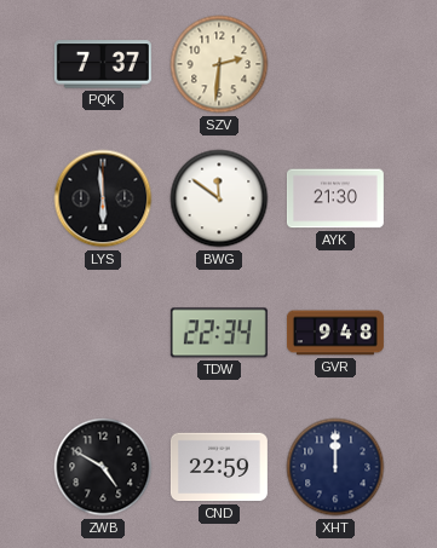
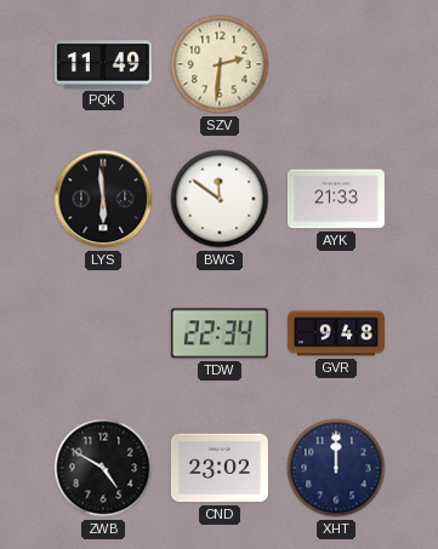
PQK: 7:37 -> 11:49 (103, 64)
AYK: 21:30 -> 21:33 (336, 199)
CND: 22:59 -> 23:02 (220, 468)
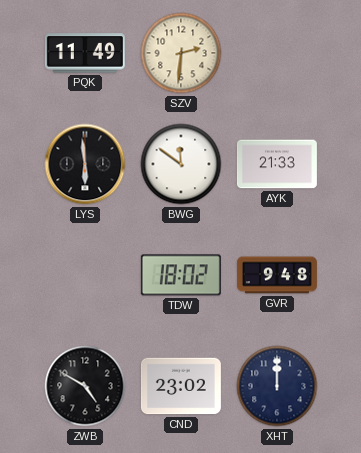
TDW: 22:34 -> 18:02 (181, 275)
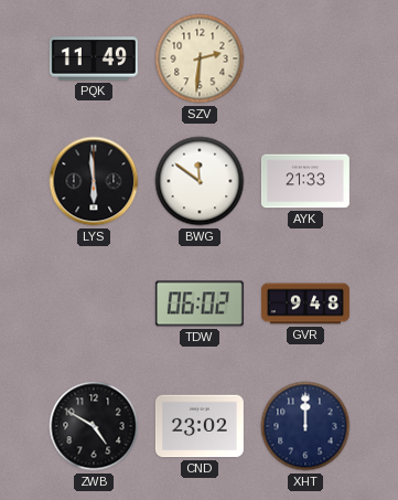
TDW: 18:02 -> 06:02 (200, 304)
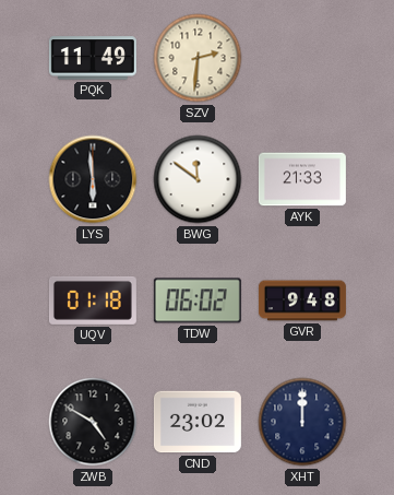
UQV: none -> 01:18 (93, 300)
